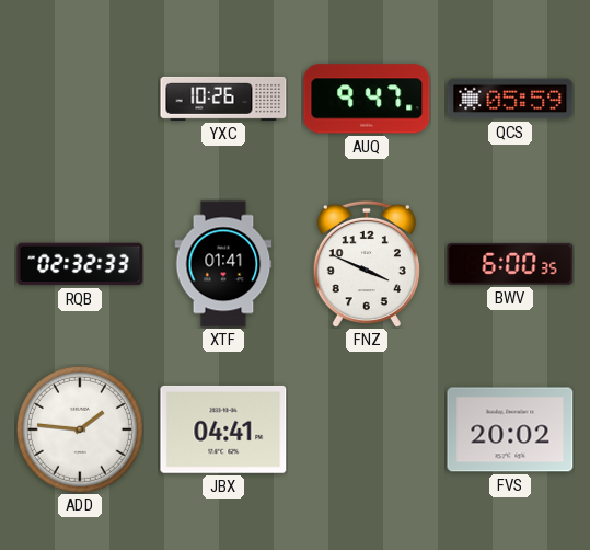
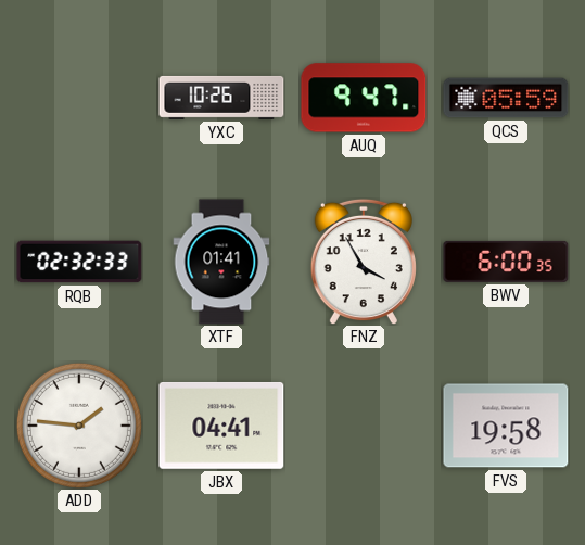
FNZ: 3:49 -> 3:55 (364, 262)
FVS: 20:02 -> 19:58 (506, 426)
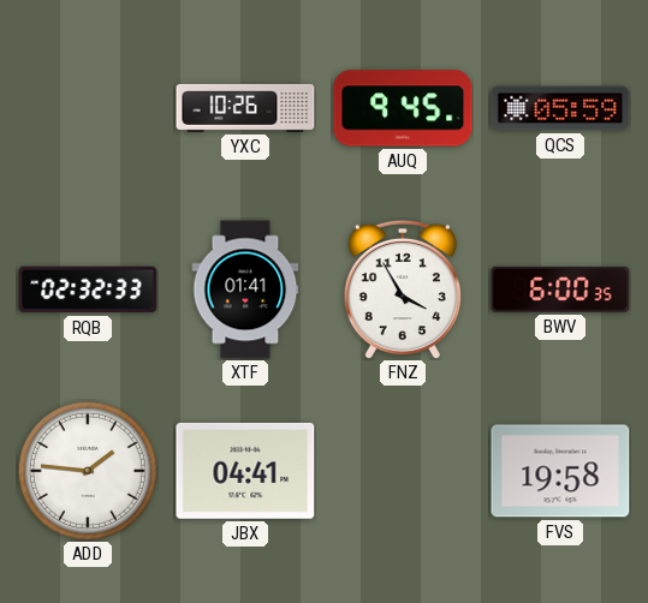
AUQ: 9:47 -> 9:45 (403, 108)
